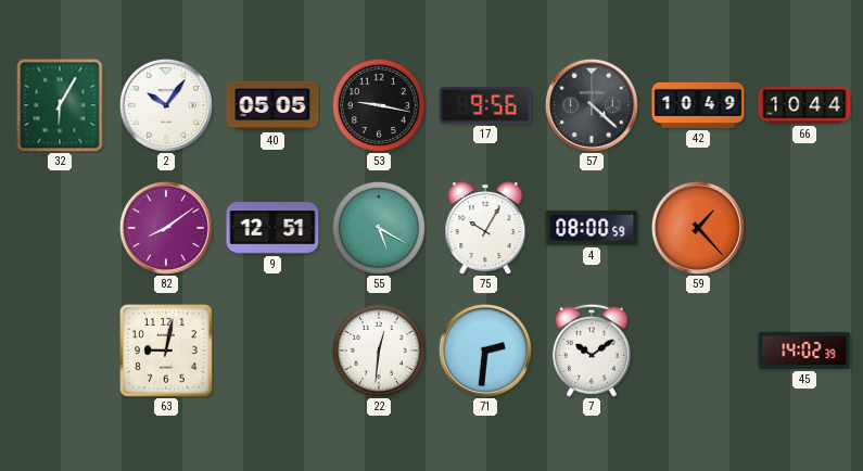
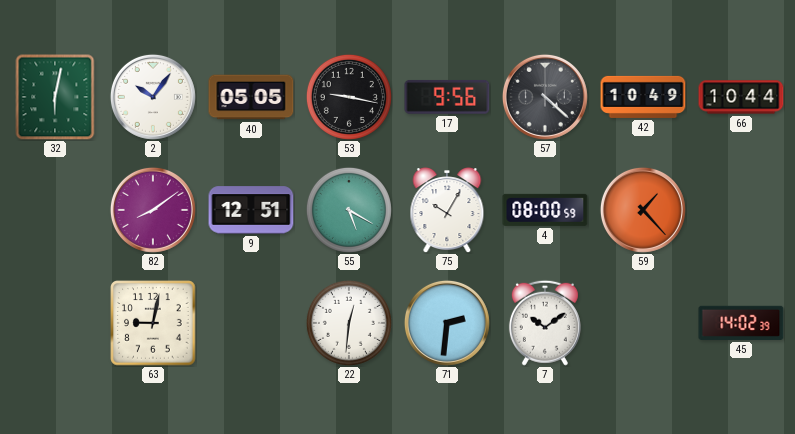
32: 6:05 -> 6:02 (55, 97)
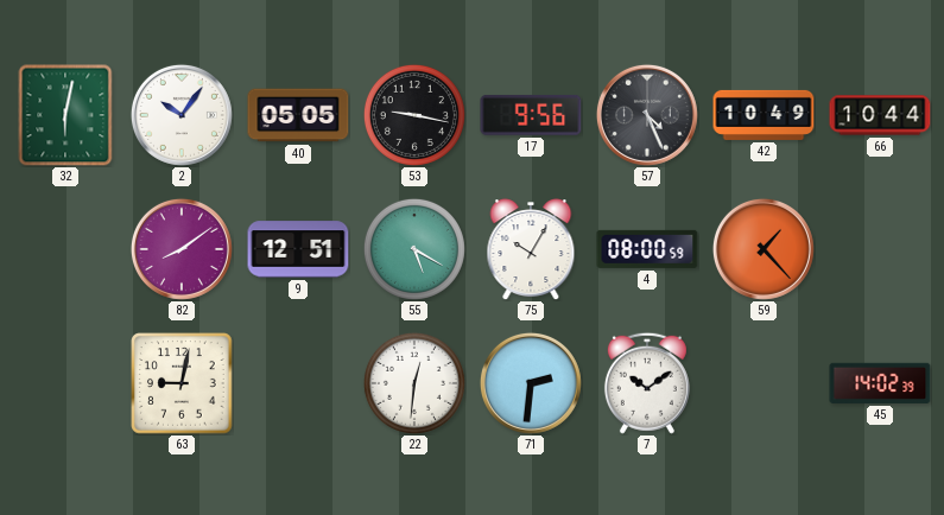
57: 4:22 -> 4:26 (647, 115)
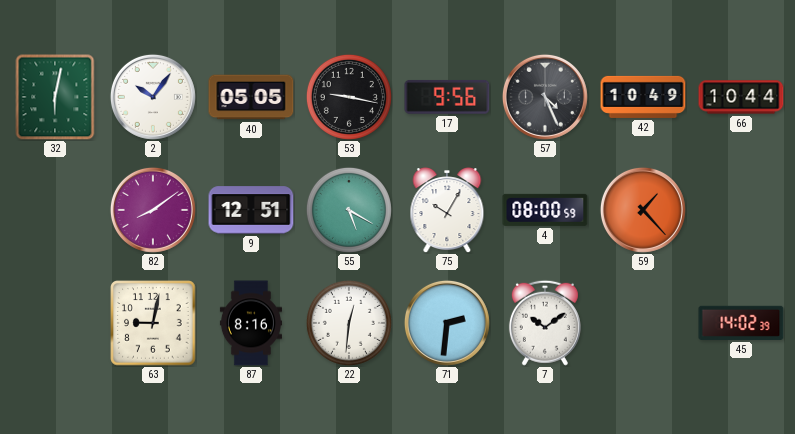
87: none -> 8:16 (251, 323)
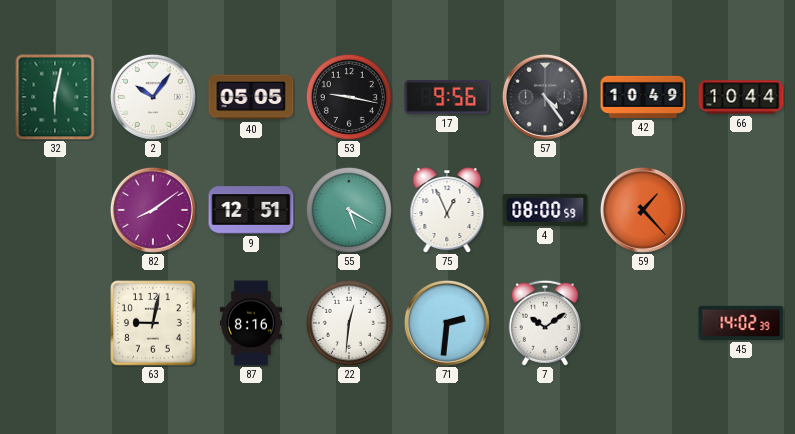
57: 4:26 -> 4:24 (545, 97)
75: 10:05 -> 12:56 (447, 210)
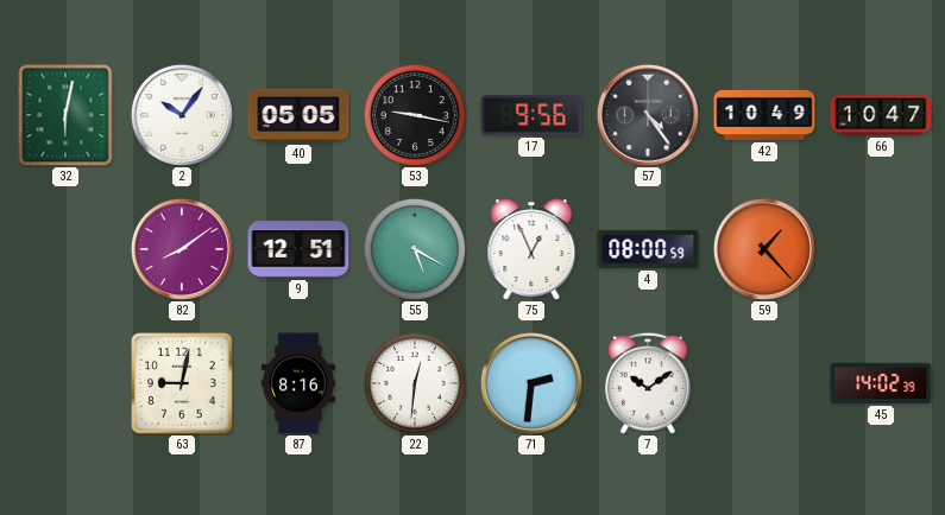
66: 10:44 -> 10:47 (881, 115)
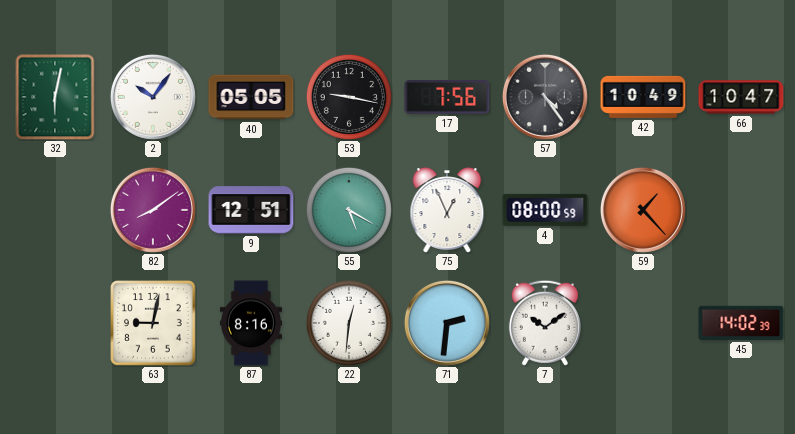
17: 9:56 -> 7:56 (447, 97)
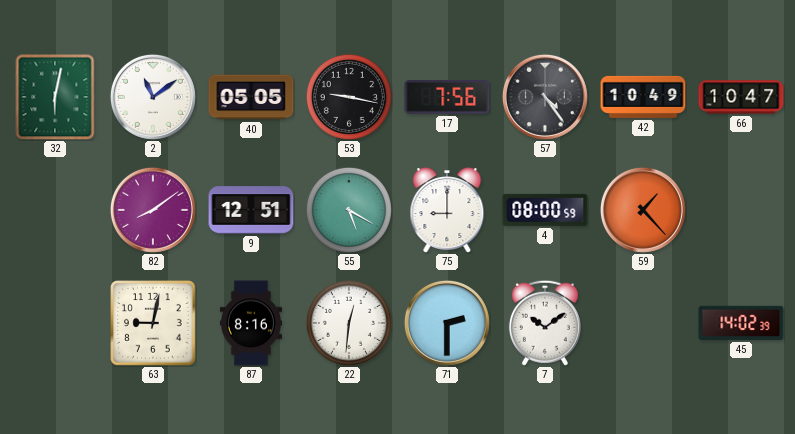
2: 10:06 -> 11:09 (153, 97)
75: 12:56 -> 9:00 (447, 210)
71: 2:31 -> 2:30 (447, 323)
